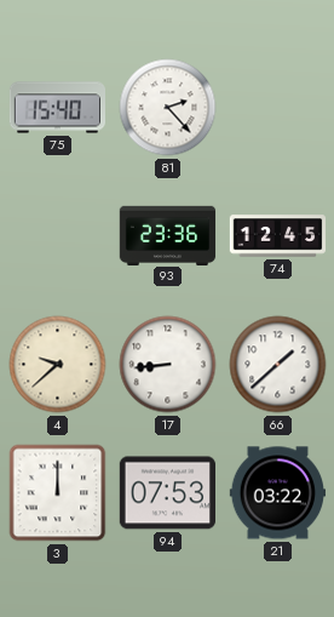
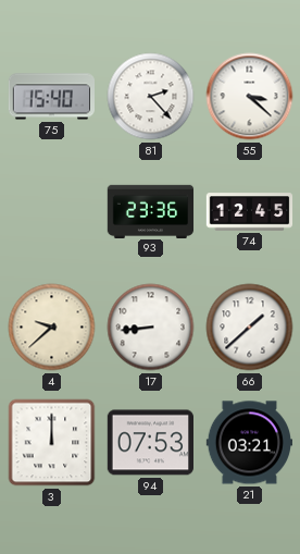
55: none -> 3:22 (250, 97)
21: 03:22 -> 03:21 (249, 443)
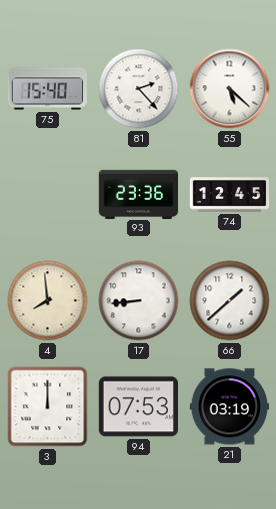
55: 3:22 -> 5:22 (230, 89)
4: 9:38 -> 7:59 (48, 301)
21: 03:21 -> 03:19 (229, 407)
